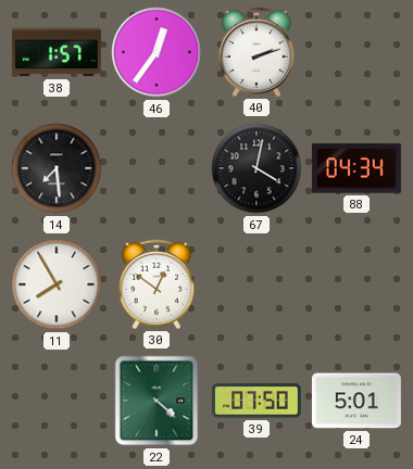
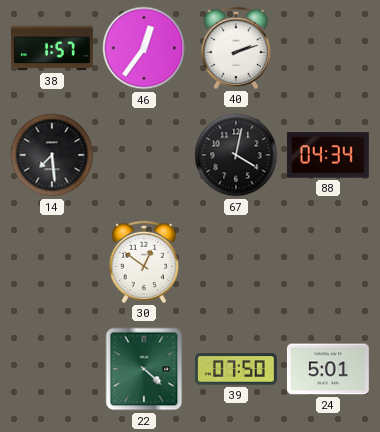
11: 7:55 -> none (57, 284)
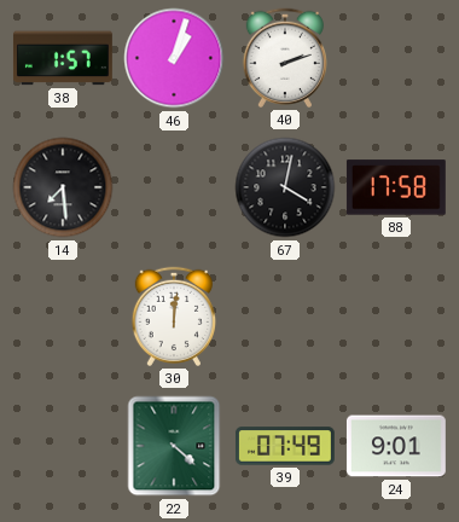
46: 12:36 -> 1:03 (174, 58)
88: 04:34 -> 17:58 (396, 187)
30: 12:51 -> 12:01 (173, 317)
39: 07:50 -> 07:49 (285, 446)
24: 5:01 -> 9:01 (396, 446)
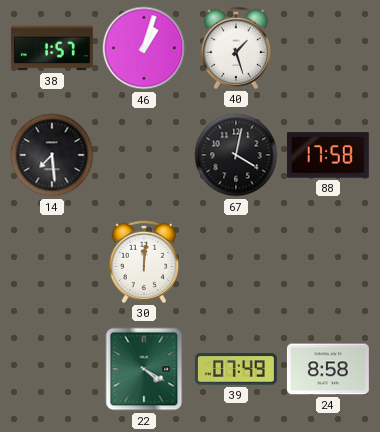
40: 2:12 -> 1:27 (235, 48)
22: 4:22 -> 4:20 (144, 369)
24: 9:01 -> 8:58 (328, 369)
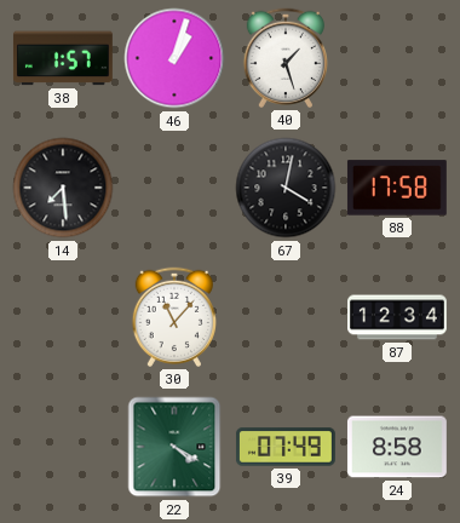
30: 12:01 -> 11:07 (173, 317)
87: none -> 12:34 (398, 317)
